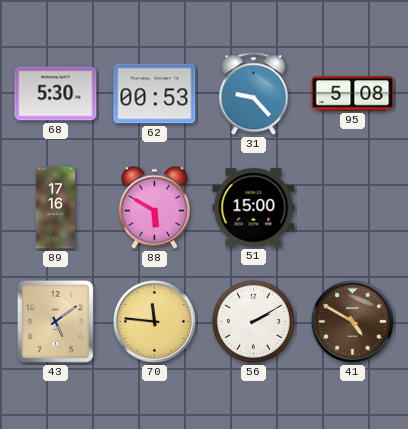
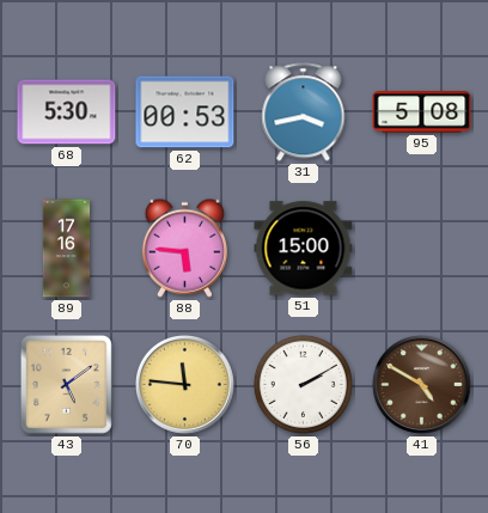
31: 9:23 -> 3:43 (304, 112)
88: 5:50 -> 5:46 (184, 248)
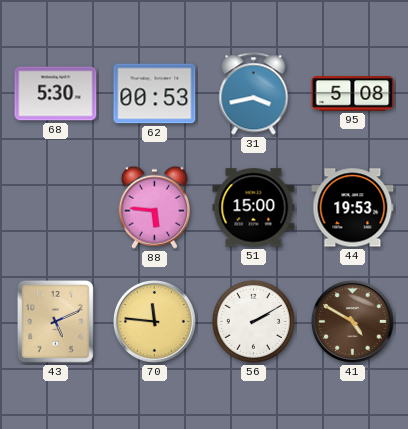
89: 17:16 -> none (67, 249)
44: none -> 19:53 (353, 208)
43: 5:09 -> 5:11 (55, 322)
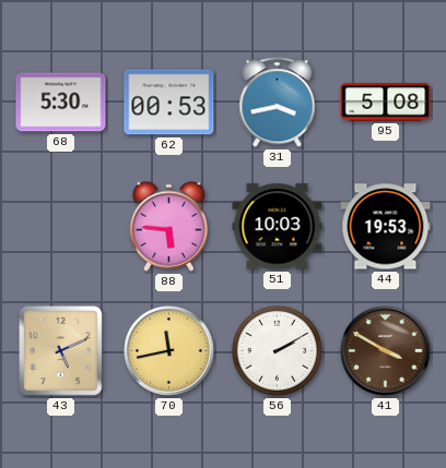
51: 15:00 -> 10:03 (278, 227)
70: 11:46 -> 11:43 (169, 351)
41: 4:50 -> 3:50 (386, 351)
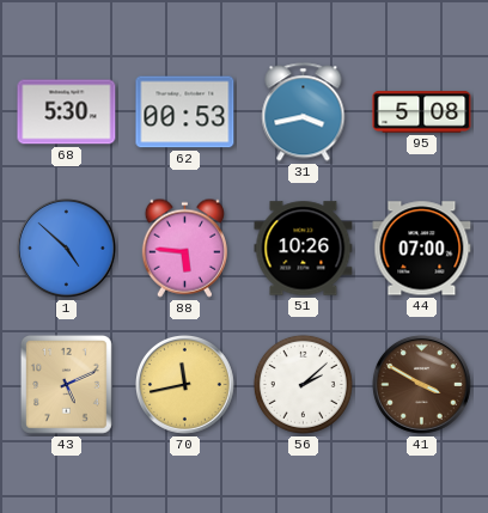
1: none -> 4:52 (67, 249)
51: 10:03 -> 10:26 (304, 249)
44: 19:53 -> 07:00 (422, 249)
56: 2:10 -> 2:08 (303, 384)
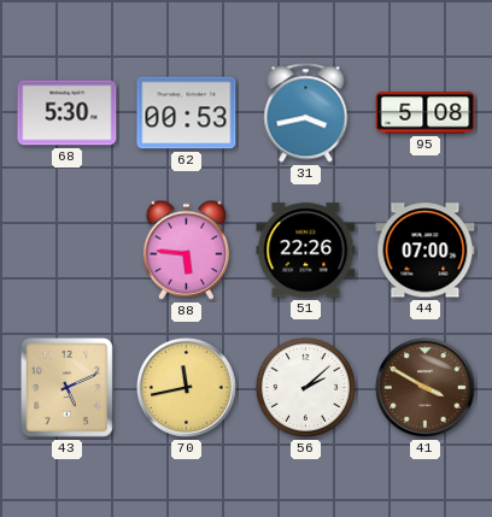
1: 4:52 -> none (67, 249)
51: 10:26 -> 22:26 (306, 251)
